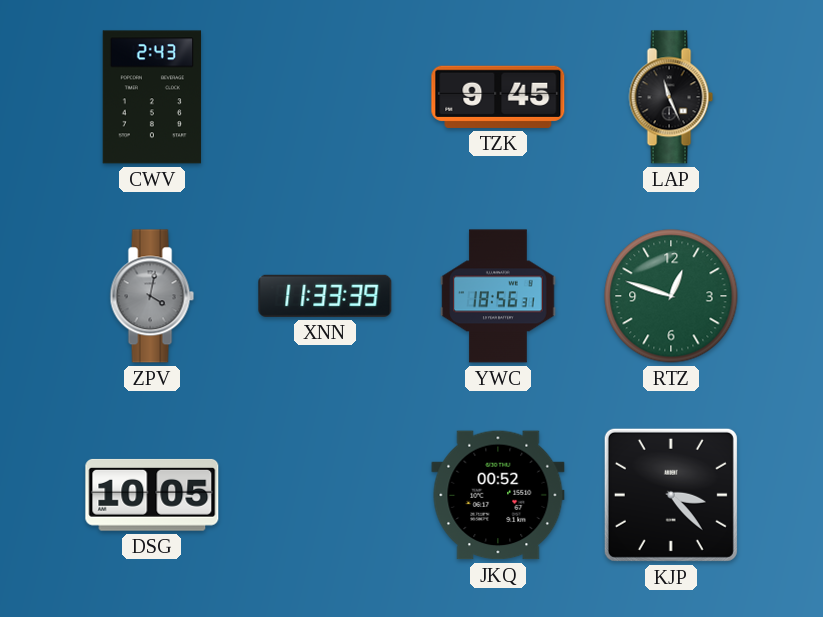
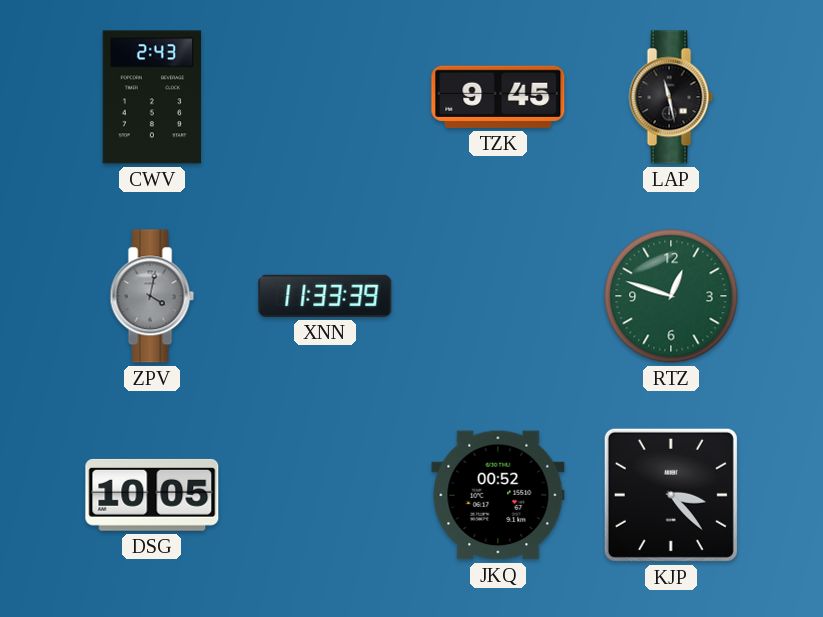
LAP: 11:26 -> 11:28 (671, 97)
YWC: 18:56 -> none (498, 296)
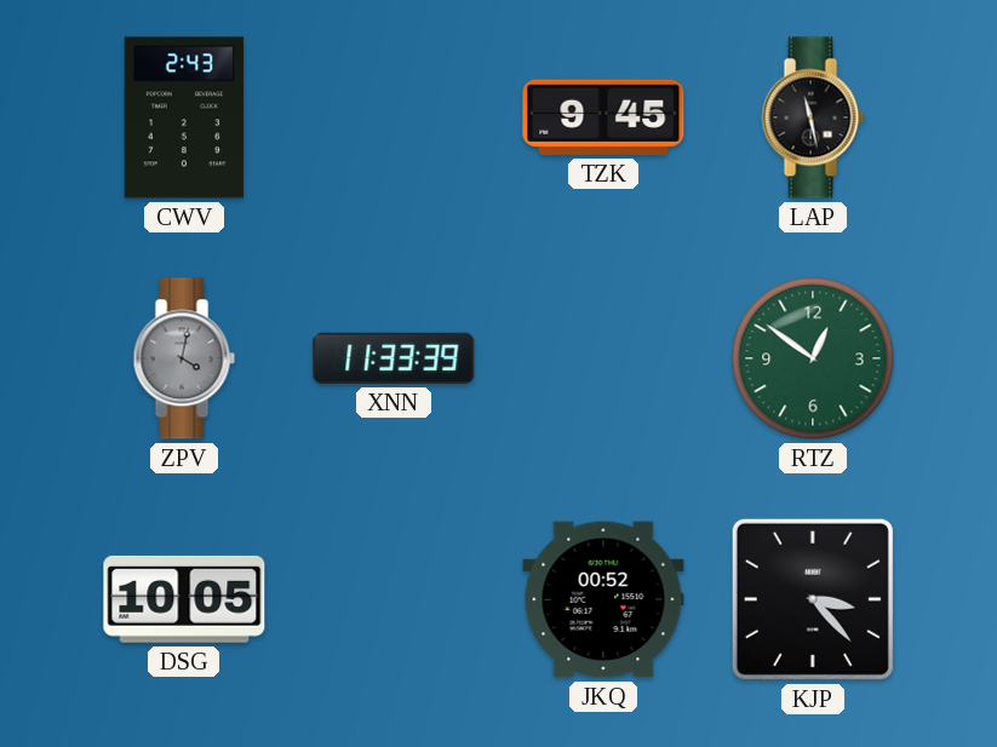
RTZ: 12:48 -> 12:51 (813, 358)
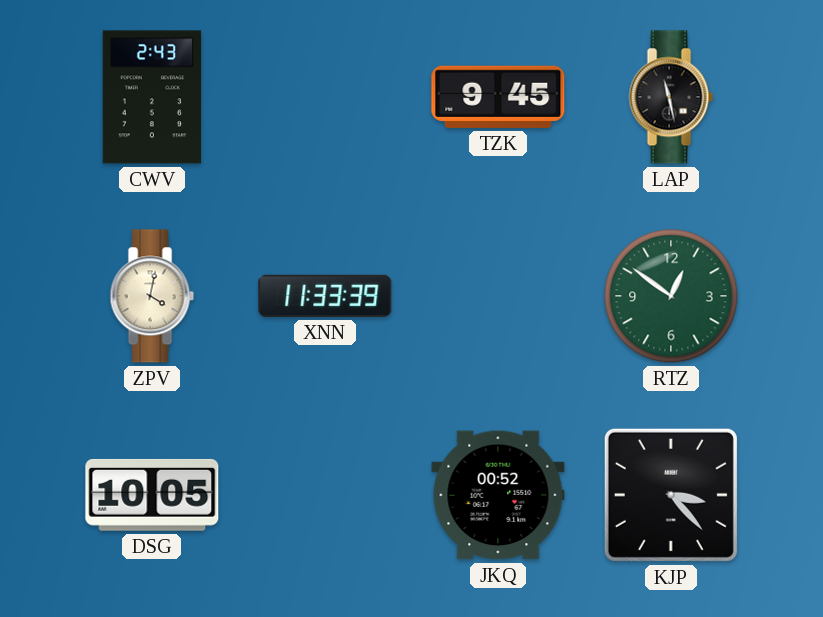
ZPV dial: grey -> cream (152, 296)
